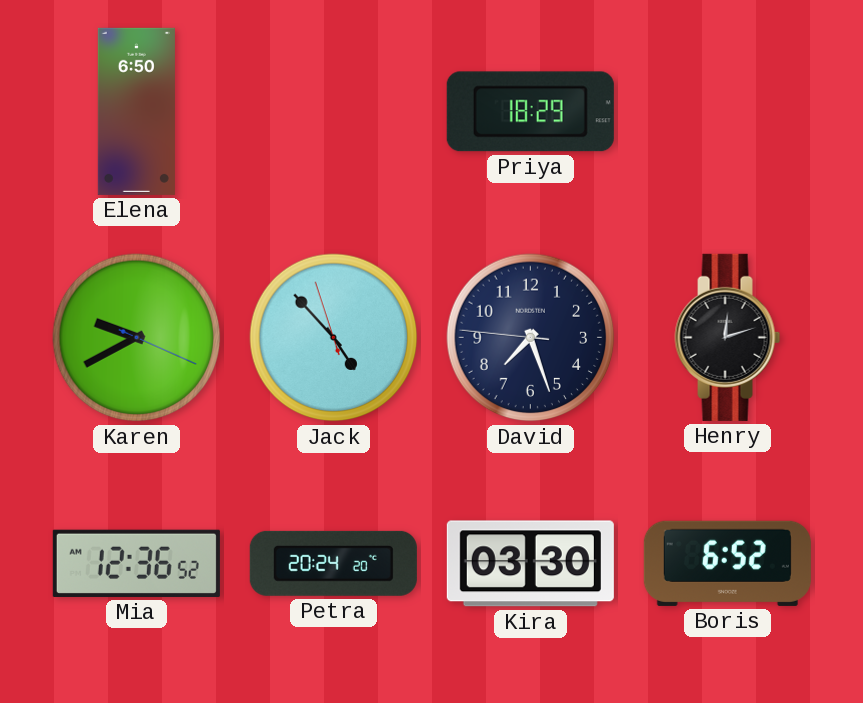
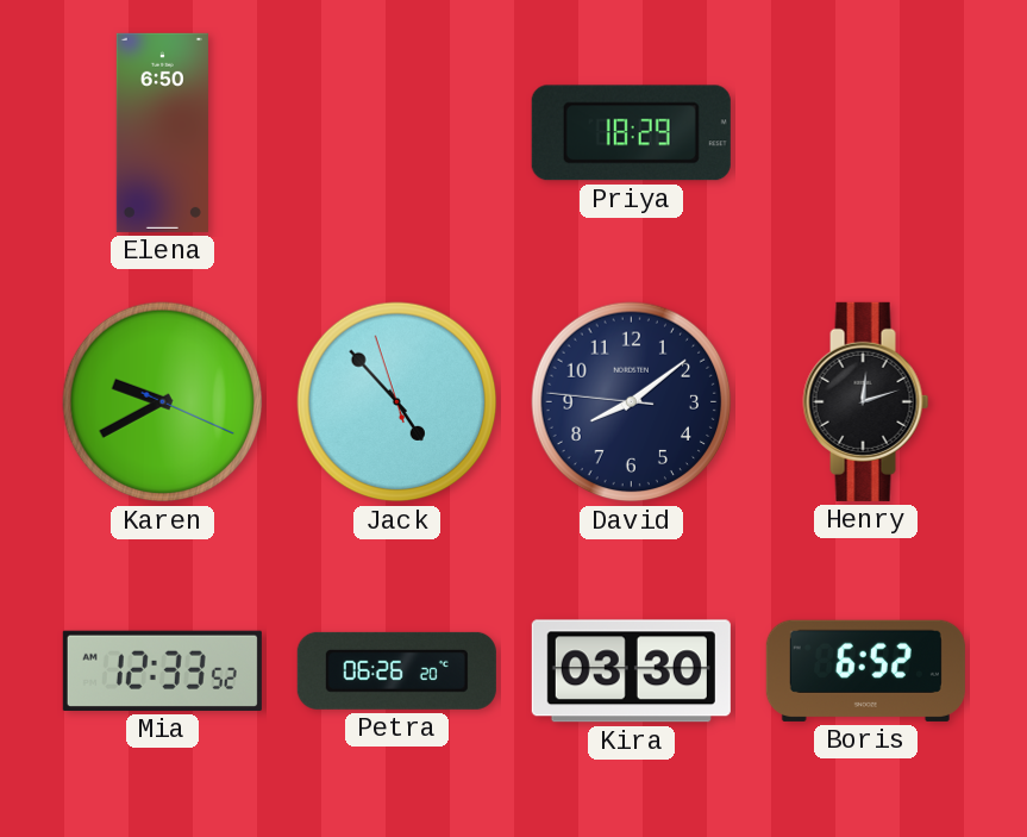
David: 7:26 -> 8:08 (632, 402)
Mia: 12:36 -> 12:33 (162, 670)
Petra: 20:24 -> 06:26 (396, 670)
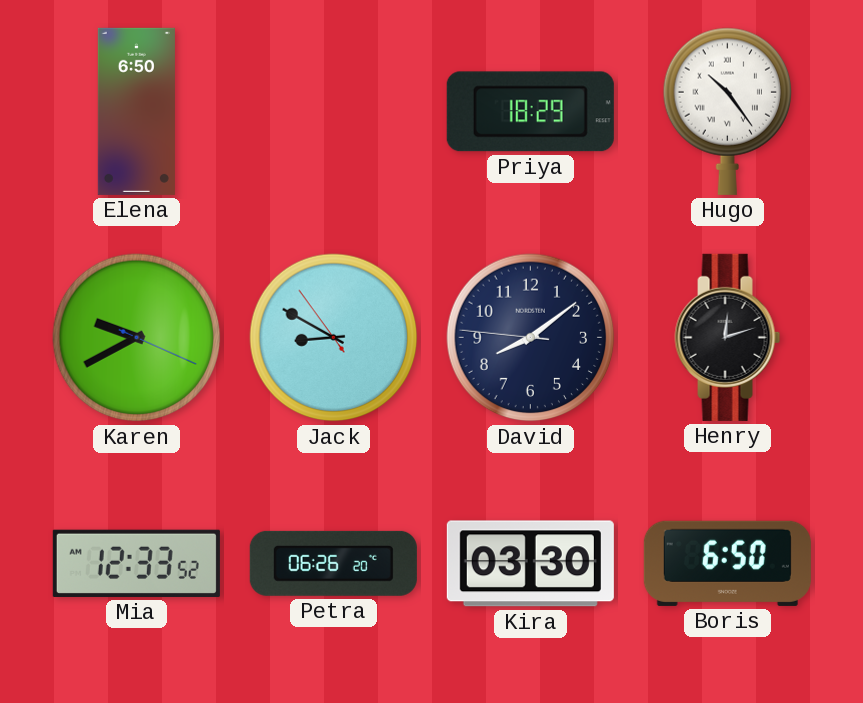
Hugo: none -> 10:24 (727, 111)
Jack: 4:52 -> 8:49 (334, 338)
Boris: 6:52 -> 6:50 (727, 563)
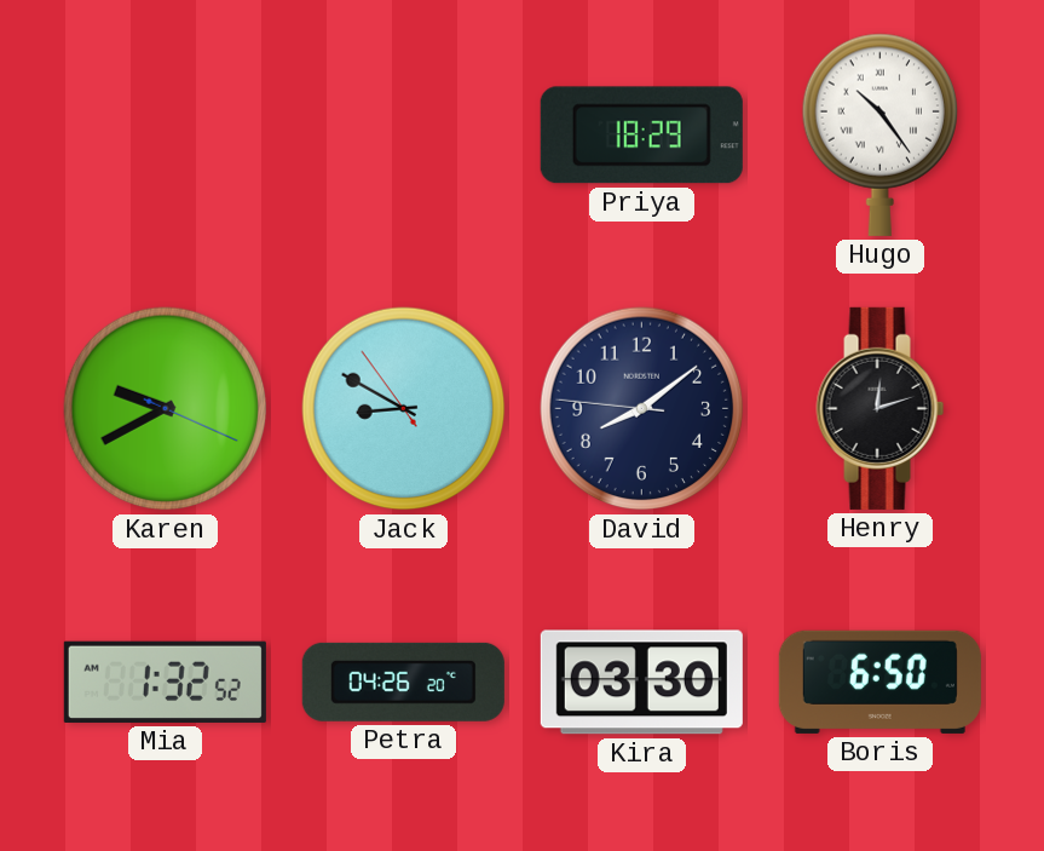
Elena: 6:50 -> none (136, 111)
Mia: 12:33 -> 1:32 (165, 682)
Petra: 06:26 -> 04:26 (403, 682)
